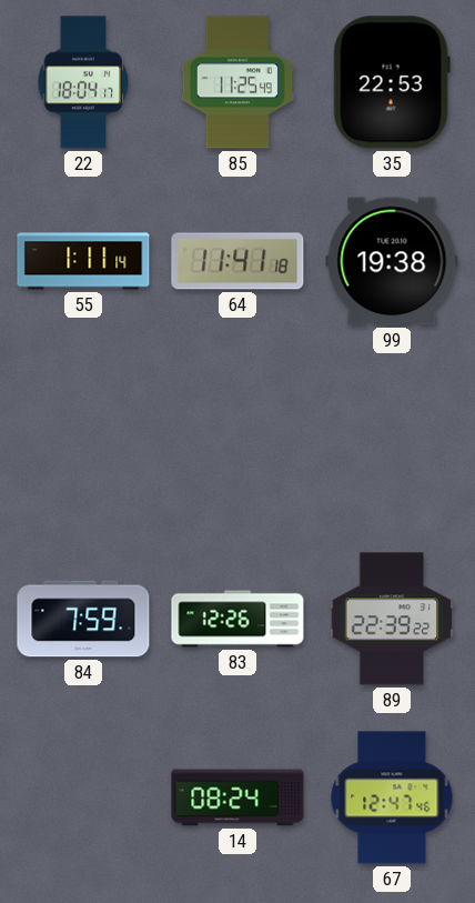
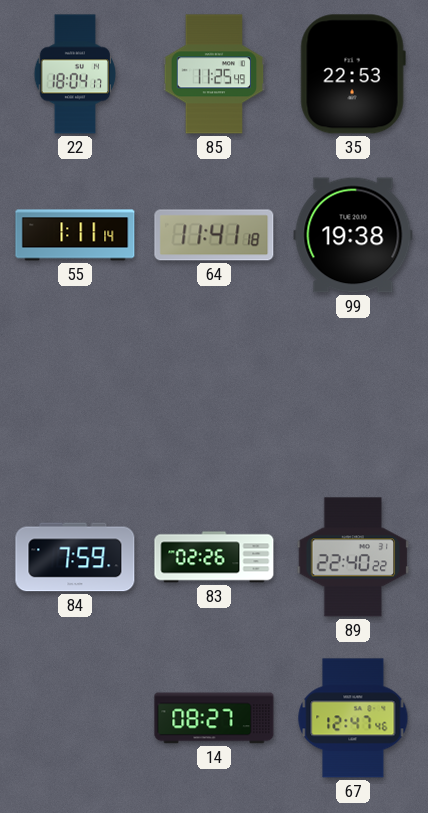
83: 12:26 -> 02:26 (214, 557)
89: 22:39 -> 22:40 (353, 557)
14: 08:24 -> 08:27 (214, 718)
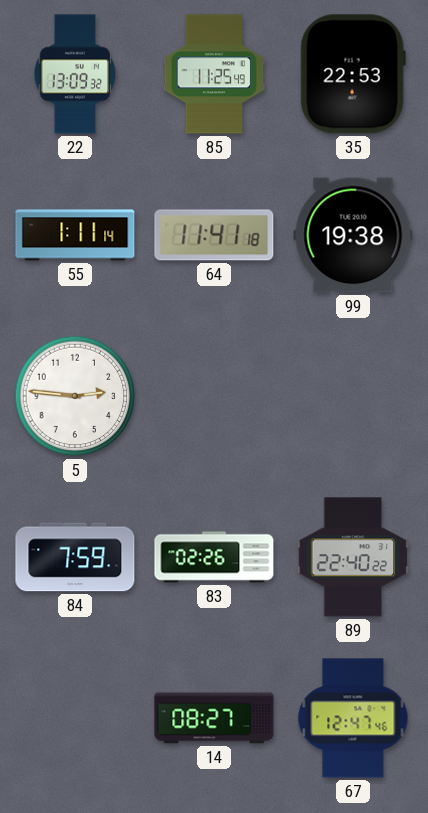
22: 18:04 -> 13:09 (75, 74)
5: none -> 2:46 (75, 396)
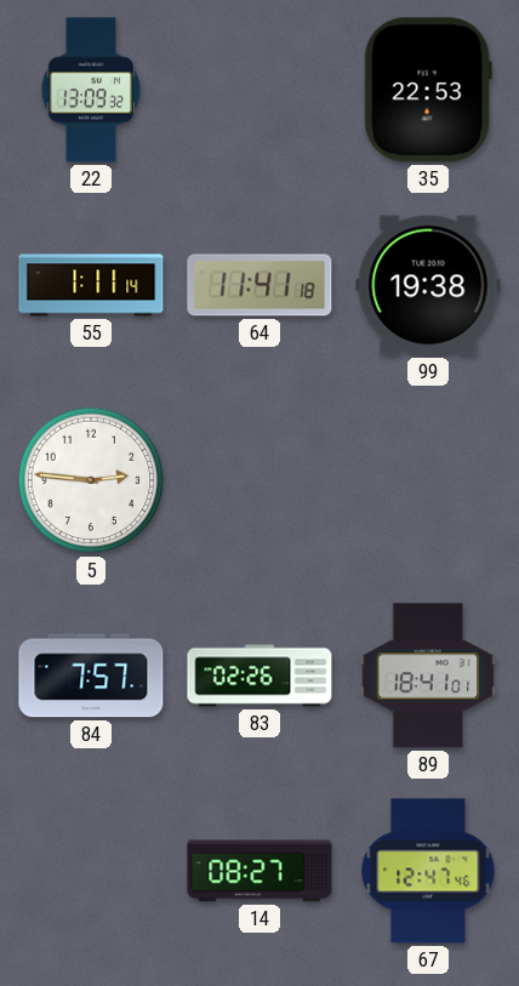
85: 11:25 -> none (214, 74)
84: 7:59 -> 7:57 (91, 676)
89: 22:40 -> 18:41 (428, 676)
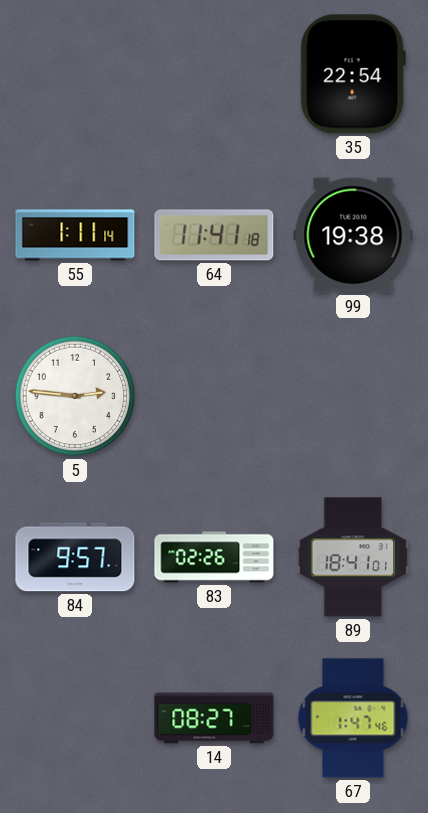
22: 13:09 -> none (91, 90)
35: 22:53 -> 22:54 (353, 74)
84: 7:57 -> 9:57 (75, 557)
67: 12:47 -> 1:47 (353, 718)
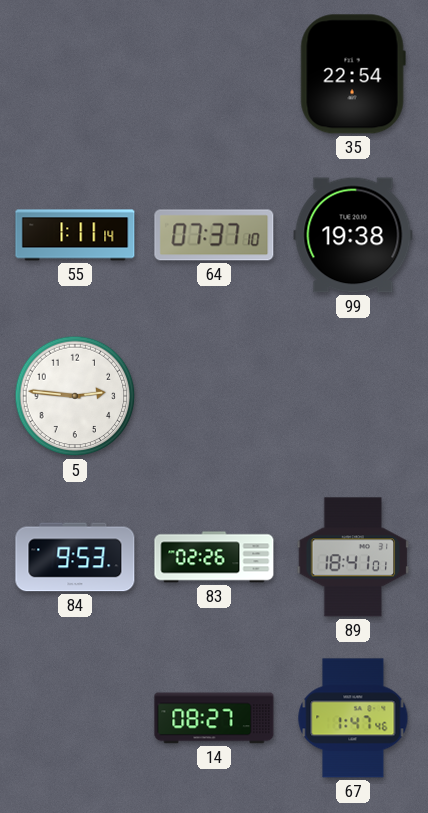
64: 11:41 -> 07:37 (214, 235)
84: 9:57 -> 9:53 (75, 557)
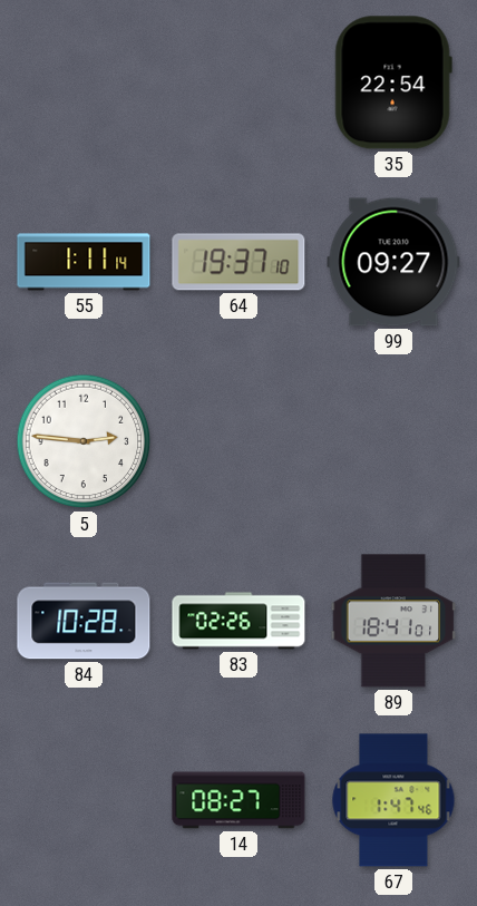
64: 07:37 -> 19:37 (238, 262)
99: 19:38 -> 09:27 (393, 262)
84: 9:53 -> 10:28 (84, 621)
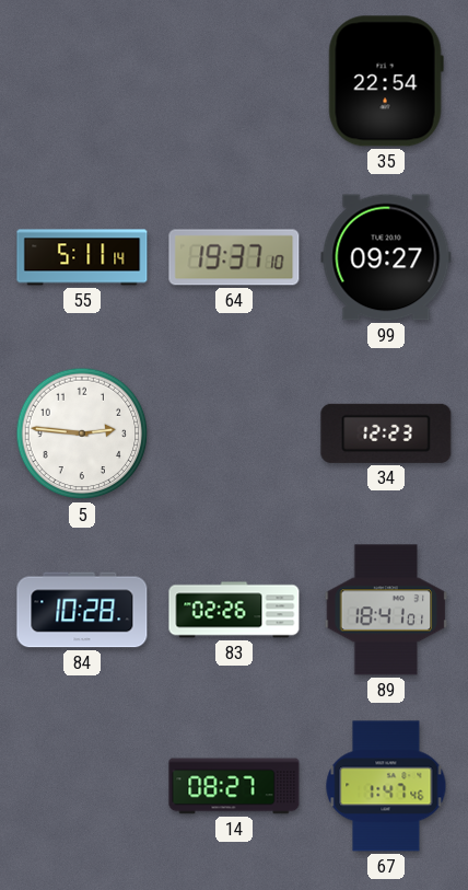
55: 1:11 -> 5:11 (82, 257)
34: none -> 12:23 (386, 434)
